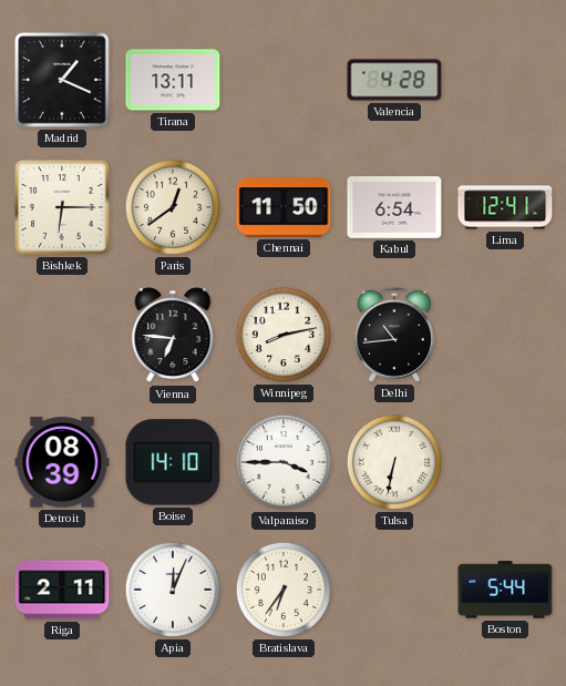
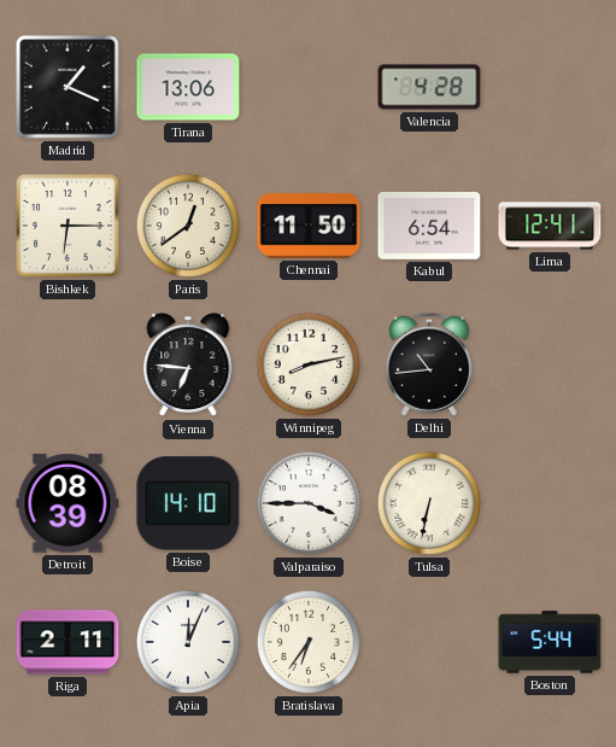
Tirana: 13:11 -> 13:06 (188, 87)
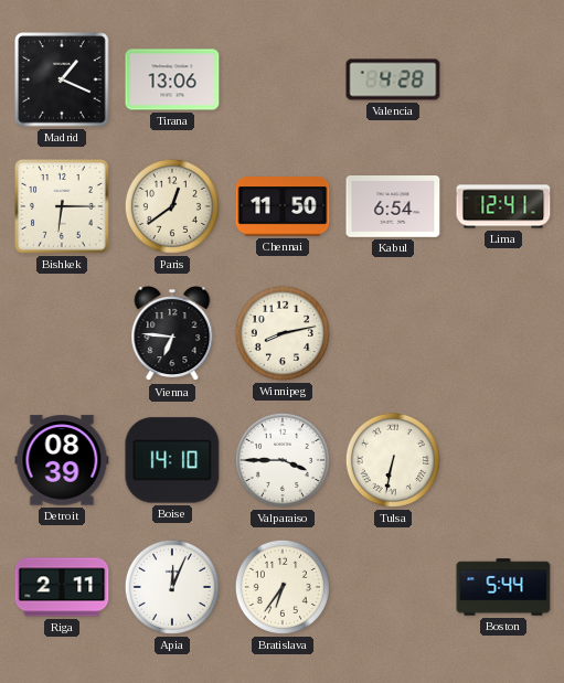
Delhi: 10:44 -> none (429, 364)
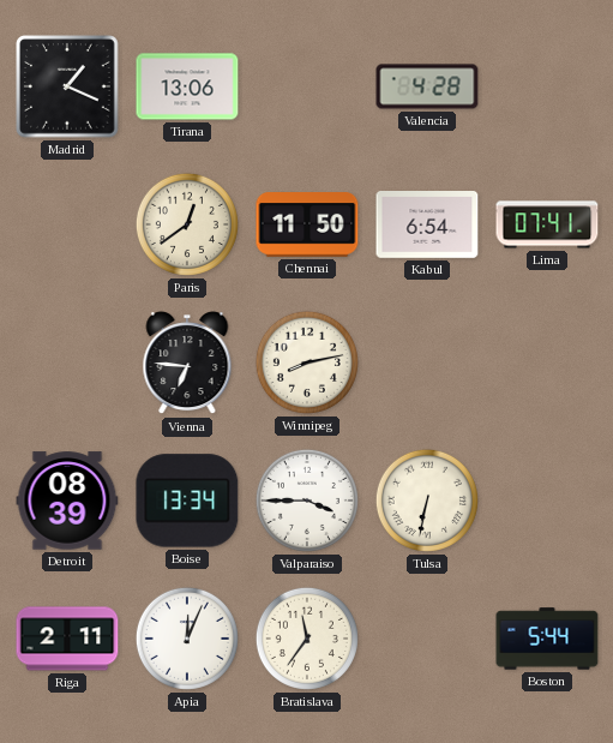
Bishkek: 6:15 -> none (62, 206)
Lima: 12:41 -> 07:41 (547, 224)
Boise: 14:10 -> 13:34 (187, 501)
Bratislava: 6:36 -> 11:36 (307, 639)
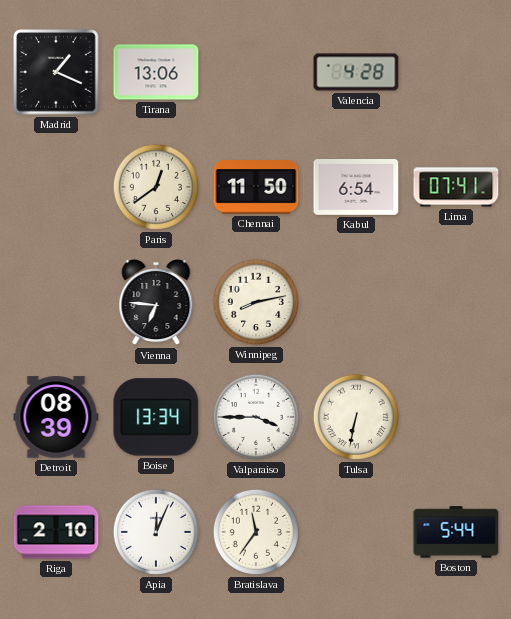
Riga: 2:11 -> 2:10 (56, 532)
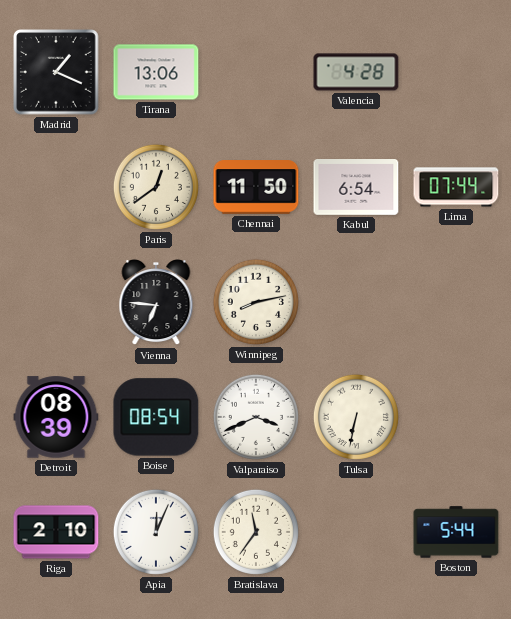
Lima: 07:41 -> 07:44 (456, 187)
Boise: 13:34 -> 08:54 (156, 417)
Valparaiso: 3:45 -> 3:41 (256, 417)
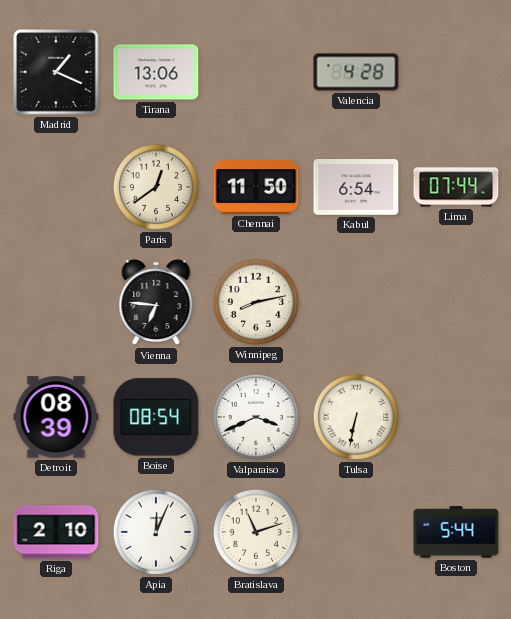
Bratislava: 11:36 -> 11:12 (256, 532)
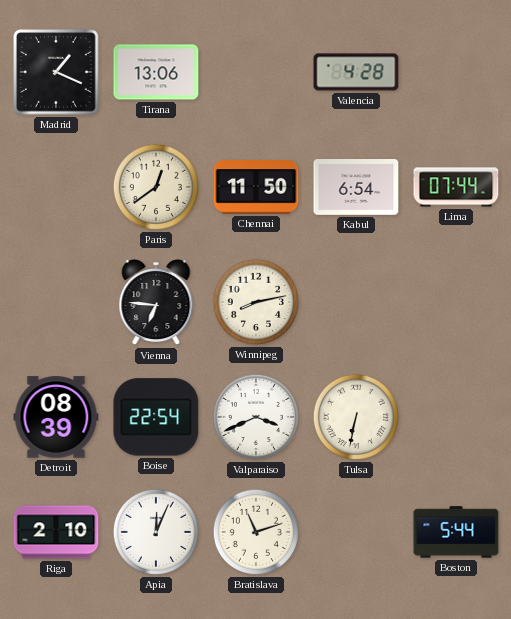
Boise: 08:54 -> 22:54 (156, 417)
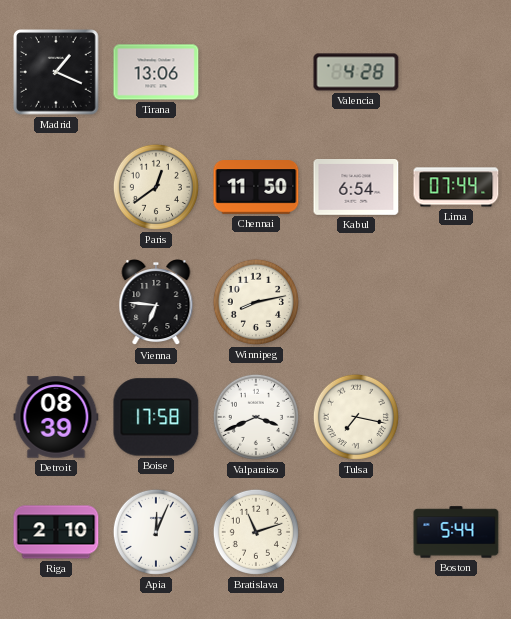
Boise: 22:54 -> 17:58 (156, 417)
Tulsa: 6:32 -> 7:17 (356, 417)
